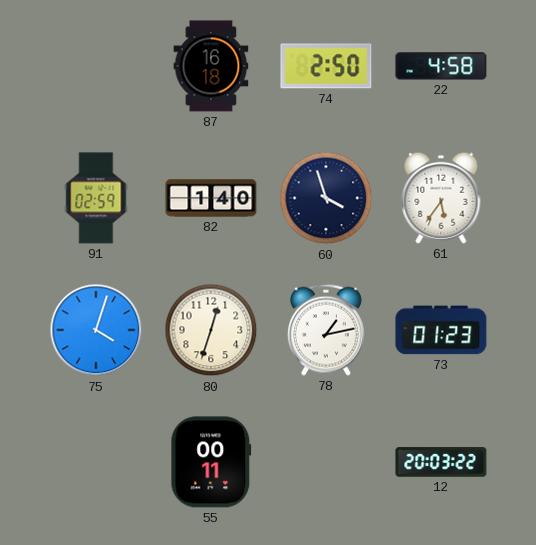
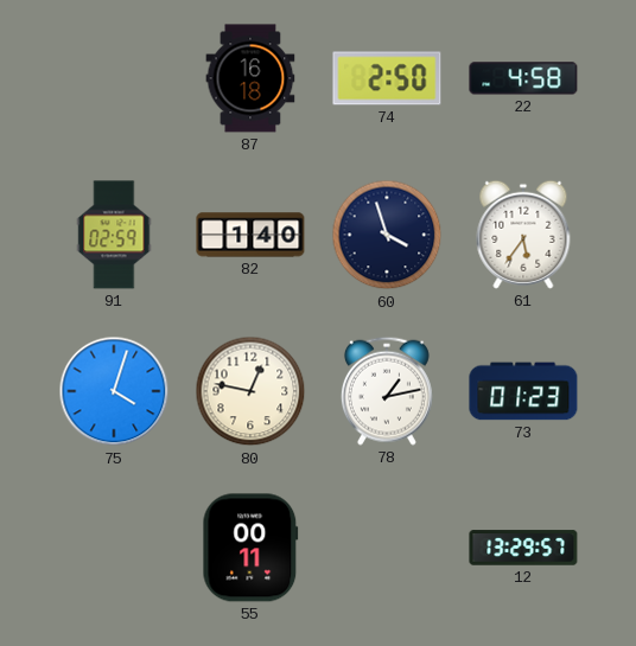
80: 12:33 -> 12:47 (250, 391)
12: 20:03 -> 13:29 (523, 548)
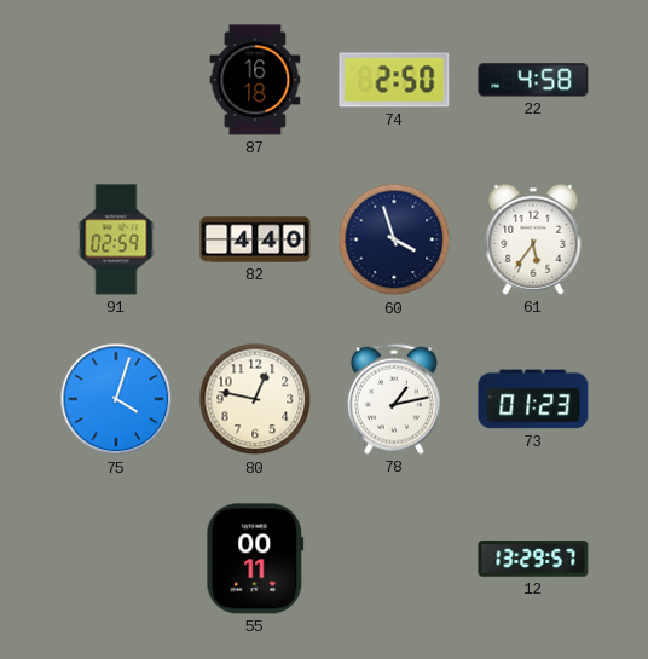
82: 1:40 -> 4:40 (255, 239)
